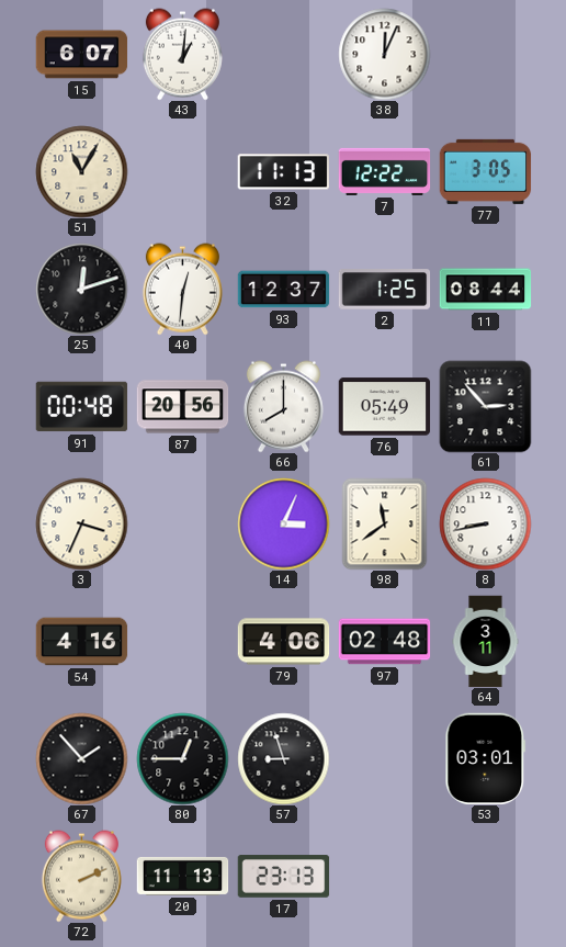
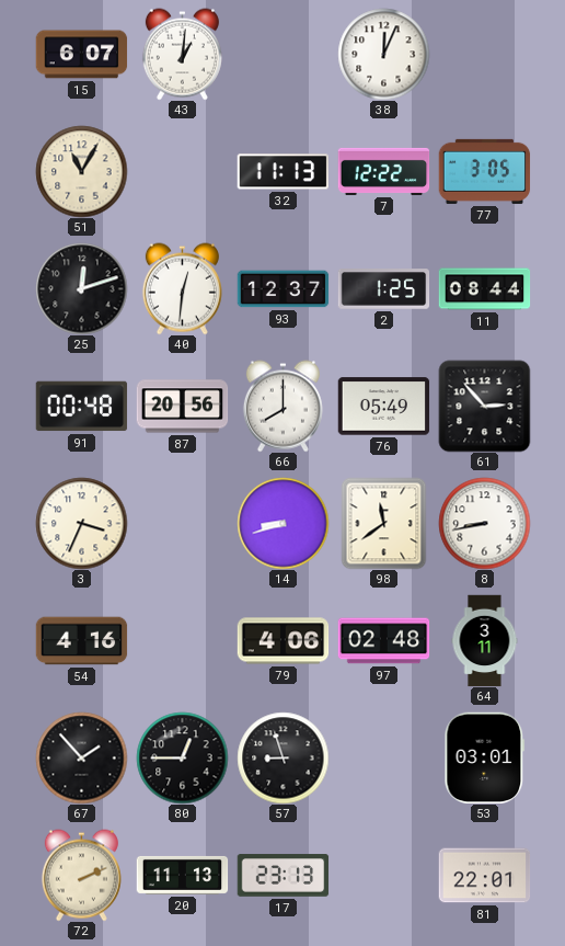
14: 3:04 -> 8:42 (282, 523)
81: none -> 22:01 (484, 876)
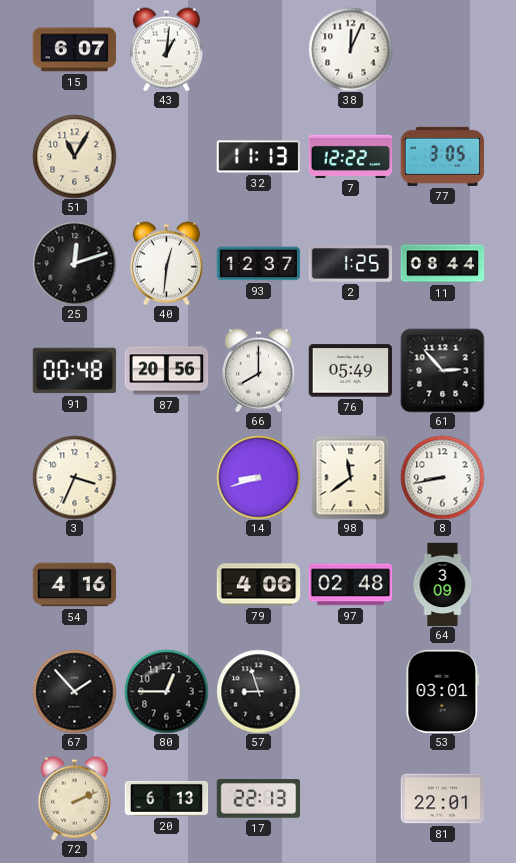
64: 3:11 -> 3:09 (443, 584)
20: 11:13 -> 6:13 (166, 798)
17: 23:13 -> 22:13 (258, 799)
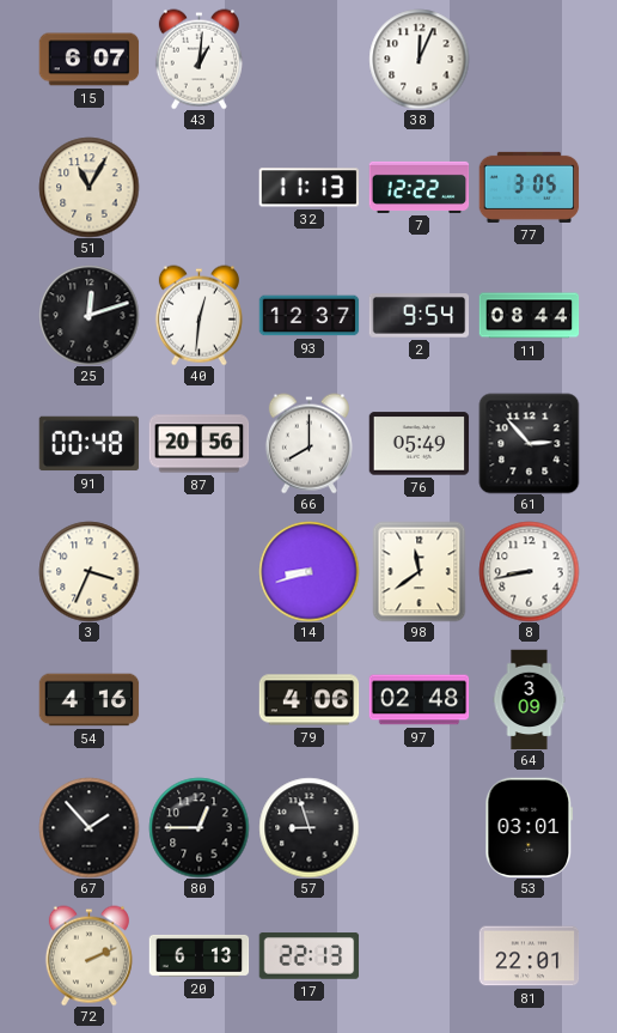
2: 1:25 -> 9:54 (419, 316)
